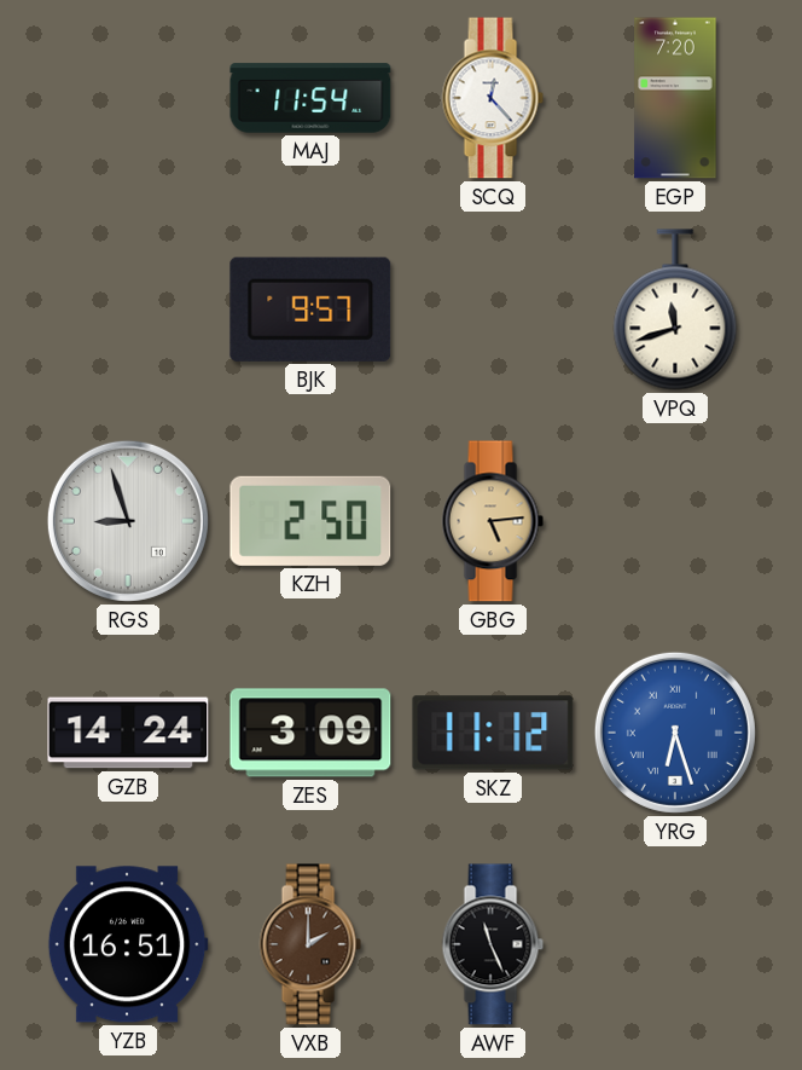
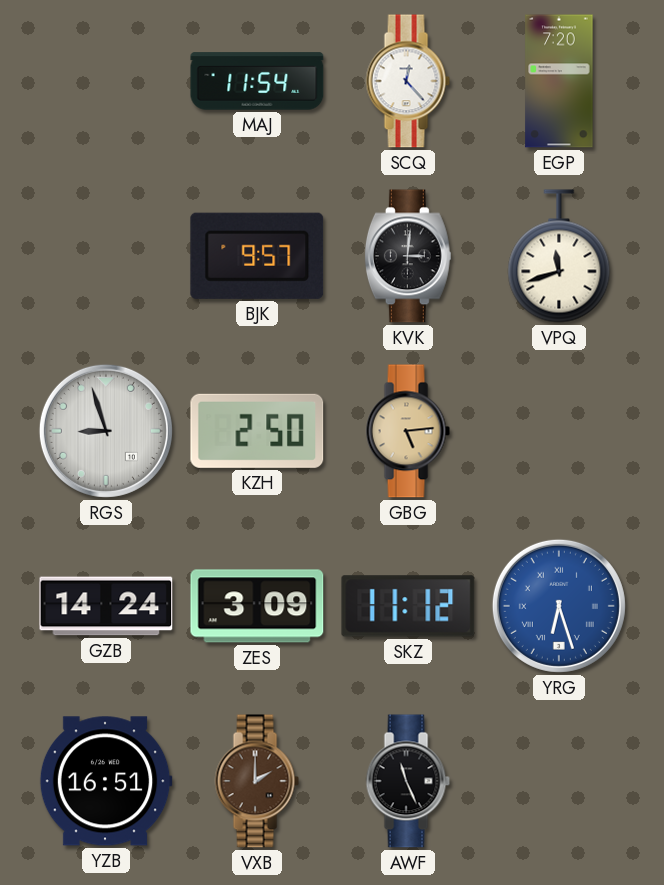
KVK: none -> 3:01 (408, 256)
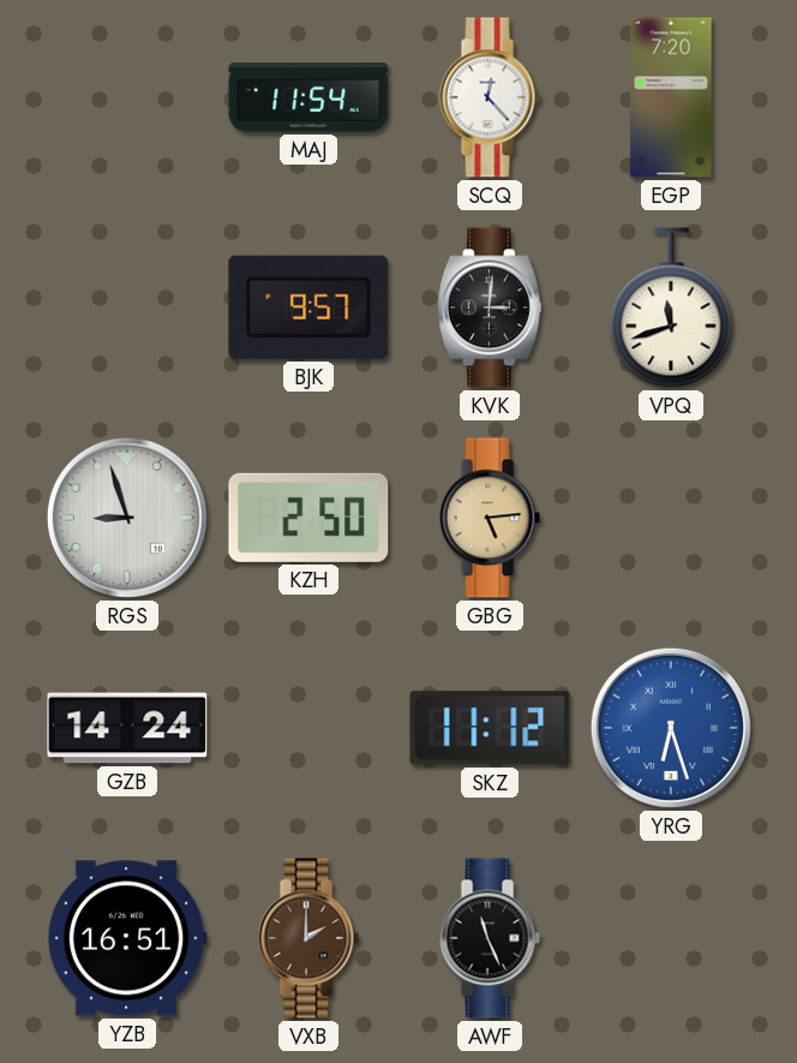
ZES: 3:09 -> none (257, 606)
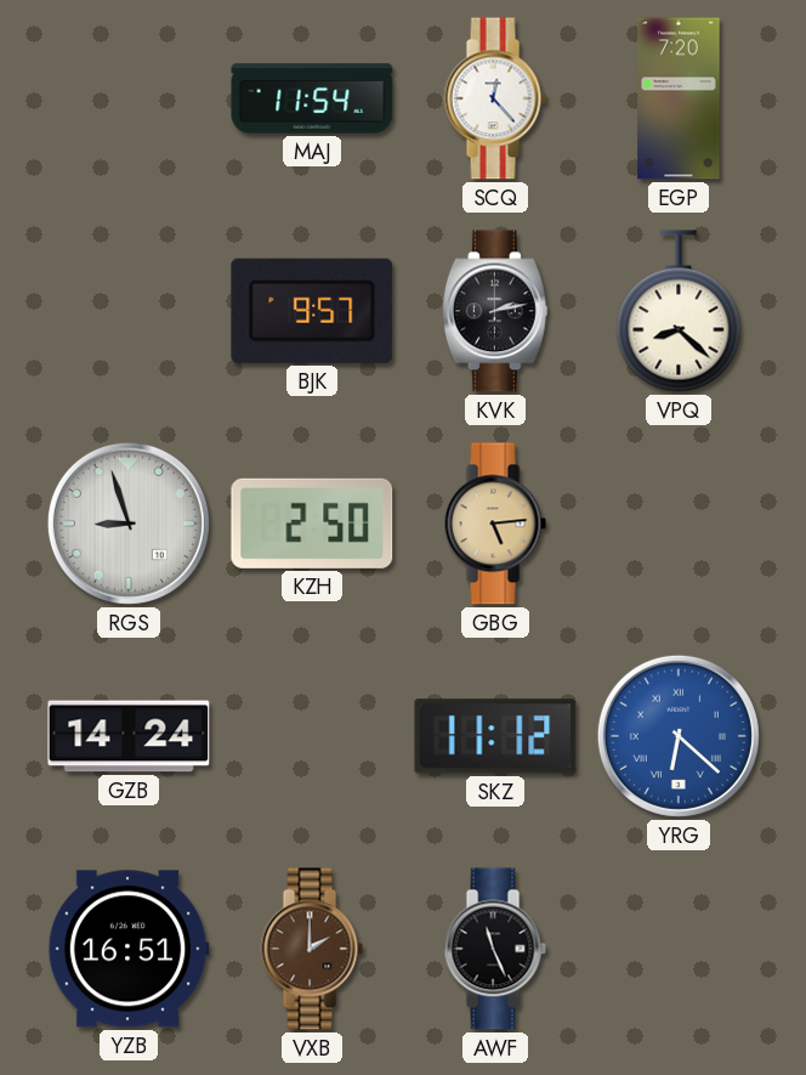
KVK: 3:01 -> 2:13 (495, 311)
VPQ: 11:42 -> 8:22 (679, 311)
YRG: 6:27 -> 6:22 (679, 736)
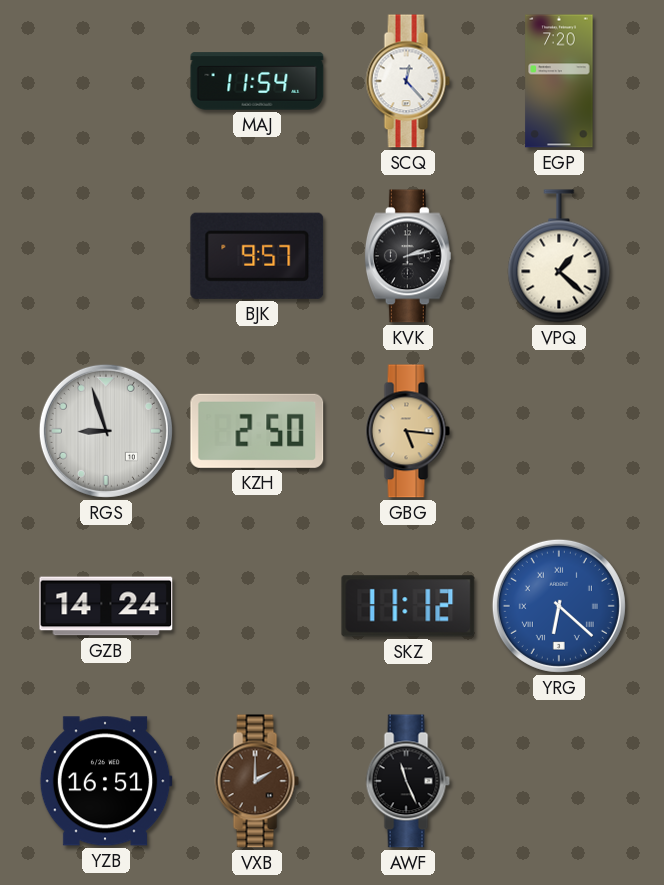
VPQ: 8:22 -> 1:22 (559, 256)
GBG: 5:14 -> 5:16 (408, 431)
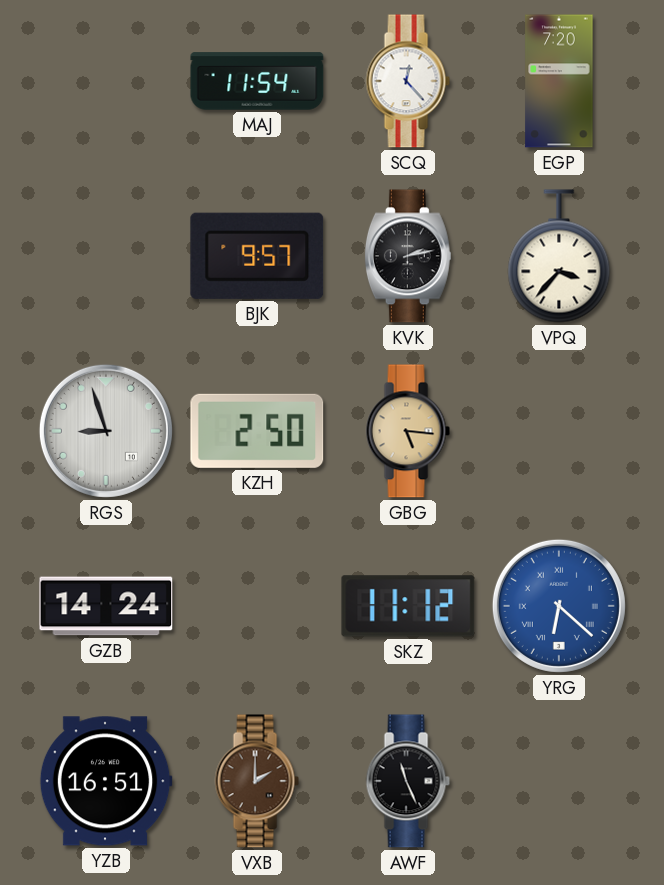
VPQ: 1:22 -> 3:37 (559, 256)
